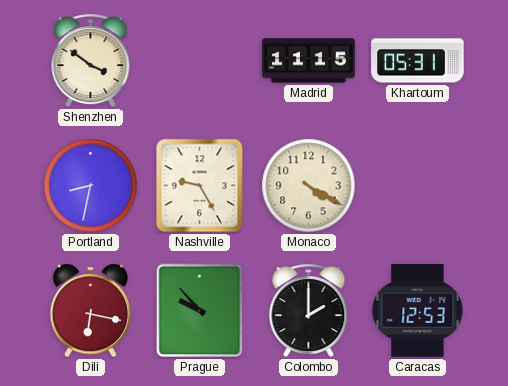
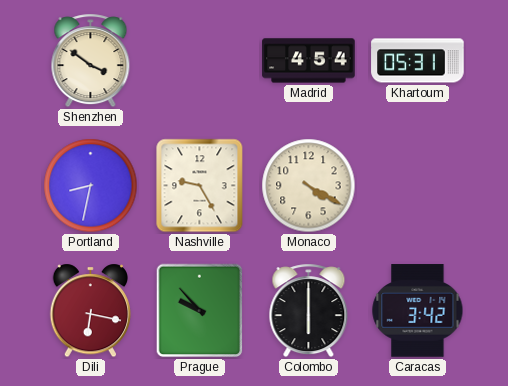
Madrid: 11:15 -> 4:54 (309, 61)
Colombo: 2:00 -> 6:00 (309, 311)
Caracas: 12:53 -> 3:42 (418, 311)
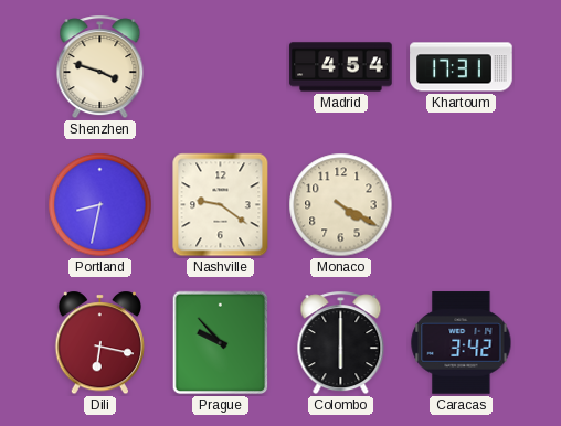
Shenzhen: 3:51 -> 3:48 (100, 67)
Khartoum: 05:31 -> 17:31 (462, 67)
Nashville: 9:25 -> 9:21 (221, 205)
